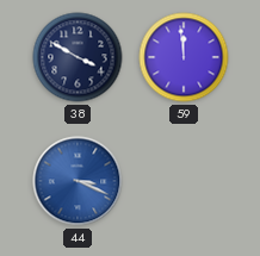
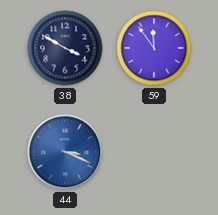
59: 11:59 -> 11:54 (154, 48)
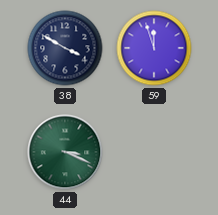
59: 11:54 -> 11:57 (154, 48)
44 dial: blue -> green (65, 152)
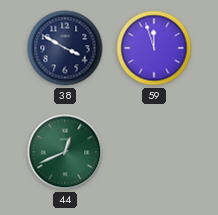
44: 3:19 -> 12:41 (65, 152)
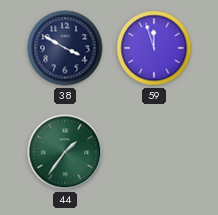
44: 12:41 -> 1:36 (65, 152)
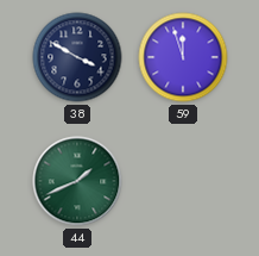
44: 1:36 -> 1:41 (77, 181)
